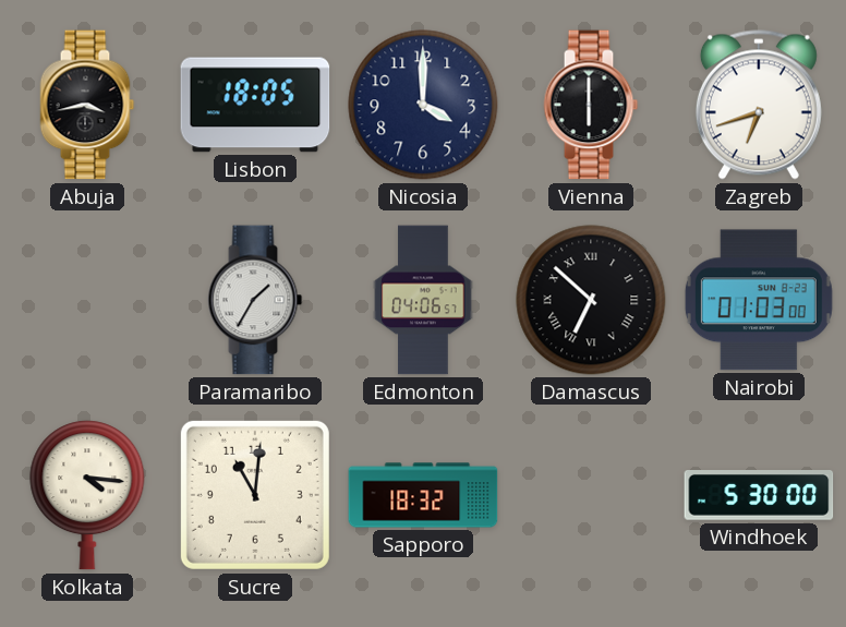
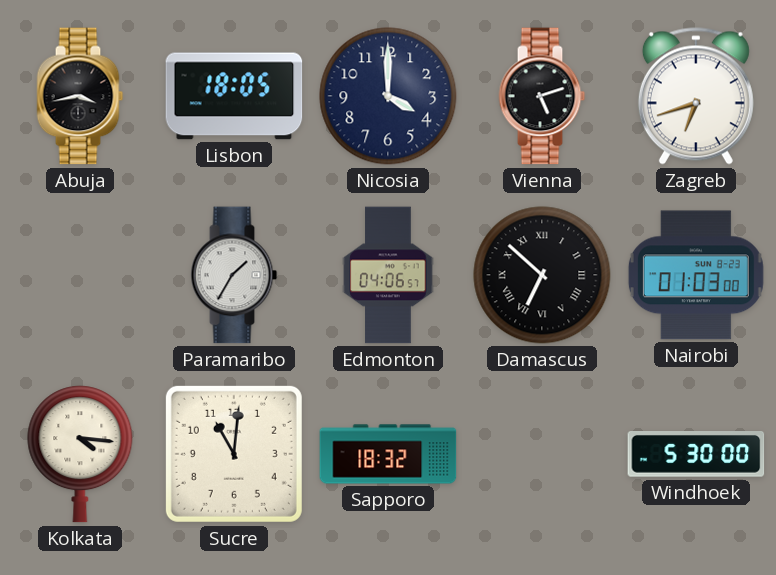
Vienna: 6:00 -> 5:12 (542, 96)
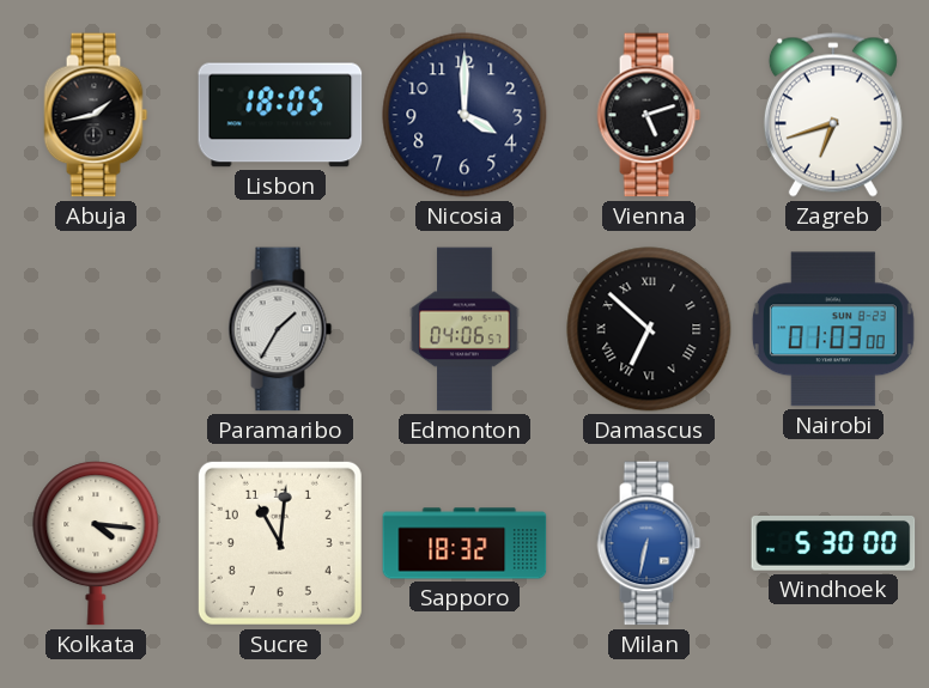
Abuja: 3:43 -> 1:43 (96, 115)
Milan: none -> 6:32 (649, 543)
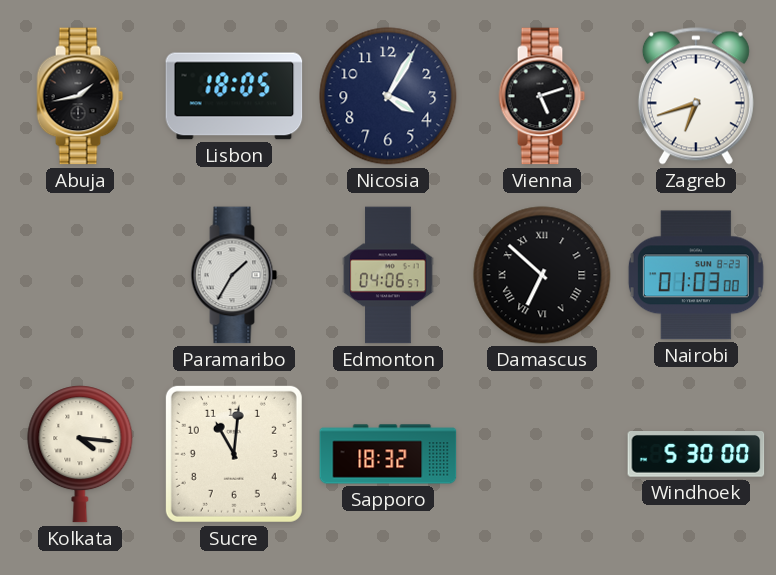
Nicosia: 4:00 -> 4:05 (388, 96)
Milan: 6:32 -> none (649, 543)
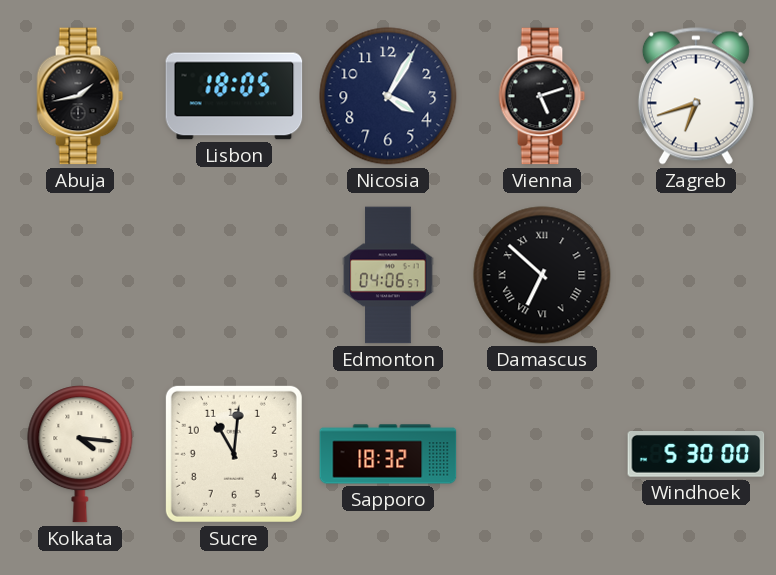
Paramaribo: 1:35 -> none (234, 275)
Nairobi: 01:03 -> none (696, 275)
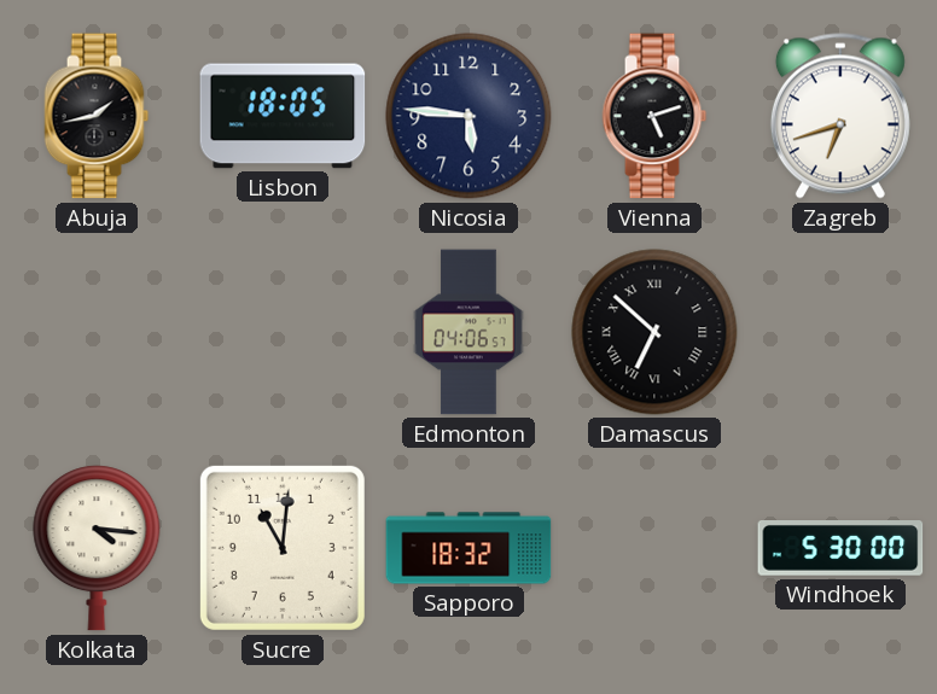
Nicosia: 4:05 -> 5:46 (468, 116)
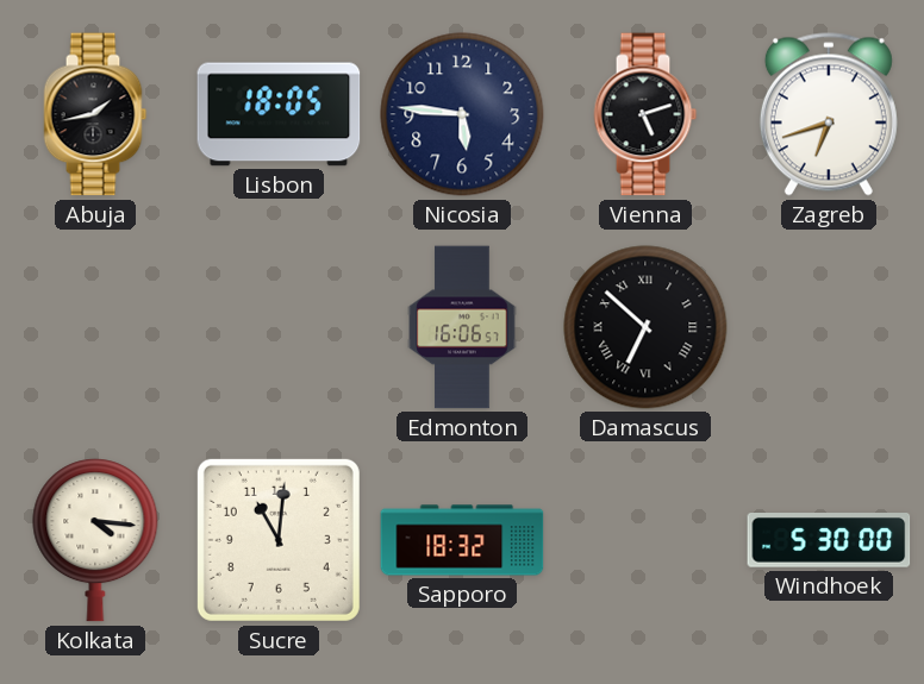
Edmonton: 04:06 -> 16:06 (462, 327)
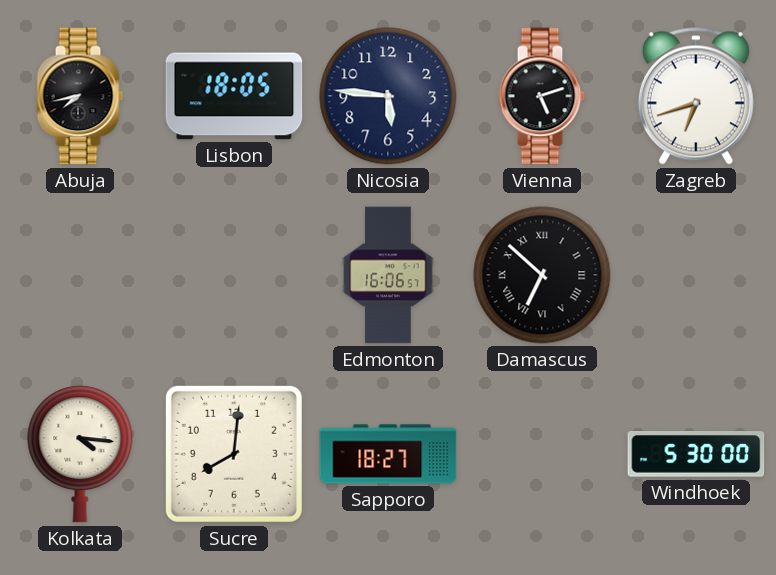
Abuja: 1:43 -> 7:43 (80, 96)
Sucre: 11:01 -> 8:01 (234, 454)
Sapporo: 18:32 -> 18:27 (388, 454)
